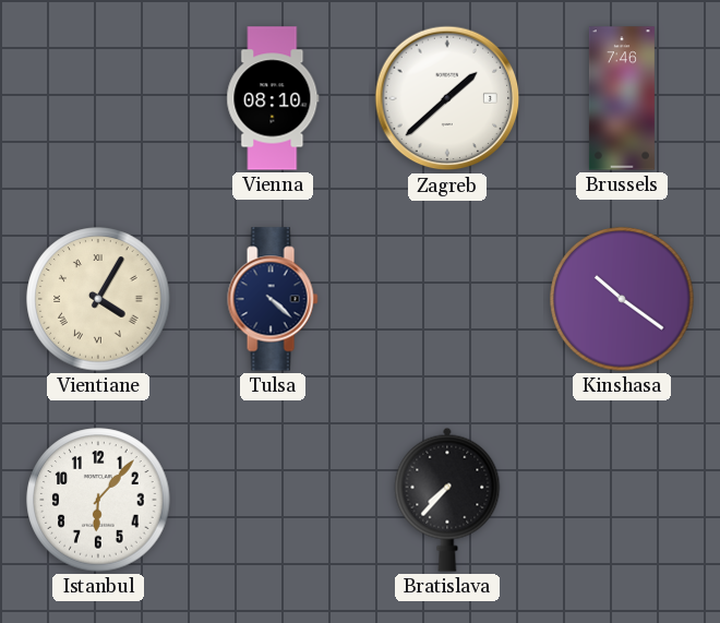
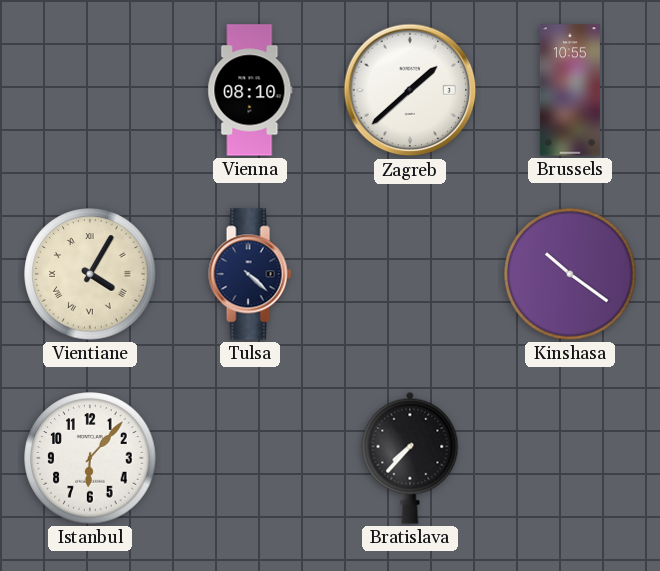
Brussels: 7:46 -> 10:55 (570, 90)
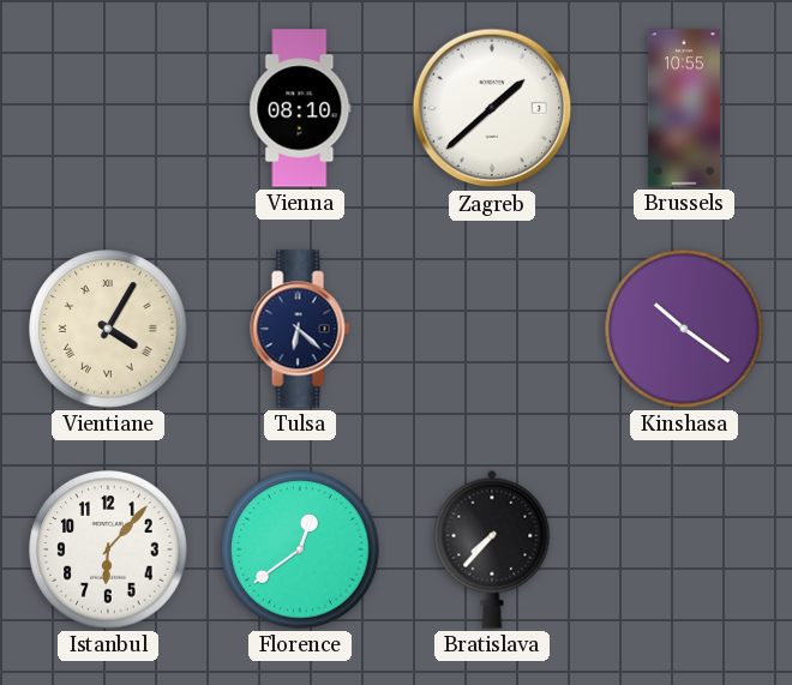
Tulsa: 4:22 -> 6:22 (300, 329)
Florence: none -> 12:39 (300, 549)
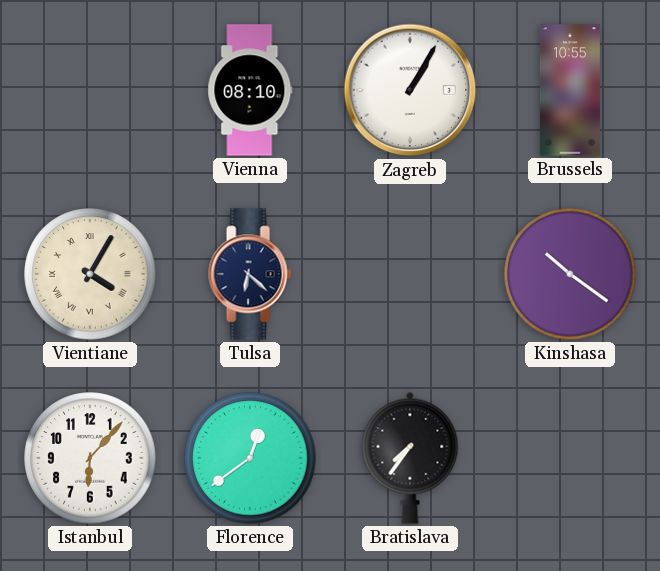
Zagreb: 1:38 -> 1:05 (410, 90)
Bratislava: 7:37 -> 7:36 (410, 458)
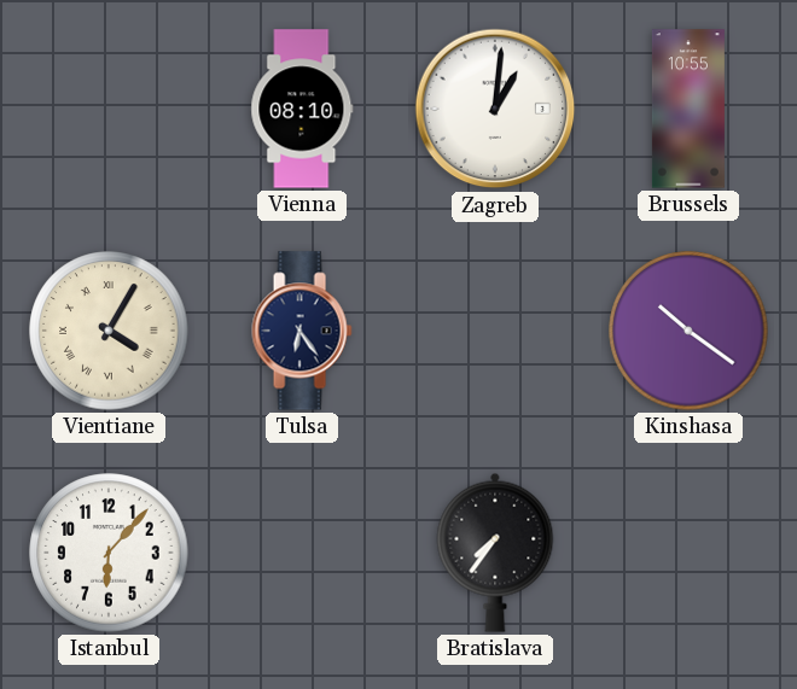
Zagreb: 1:05 -> 1:01 (495, 109)
Tulsa: 6:22 -> 6:24 (302, 331)
Florence: 12:39 -> none (250, 458)
